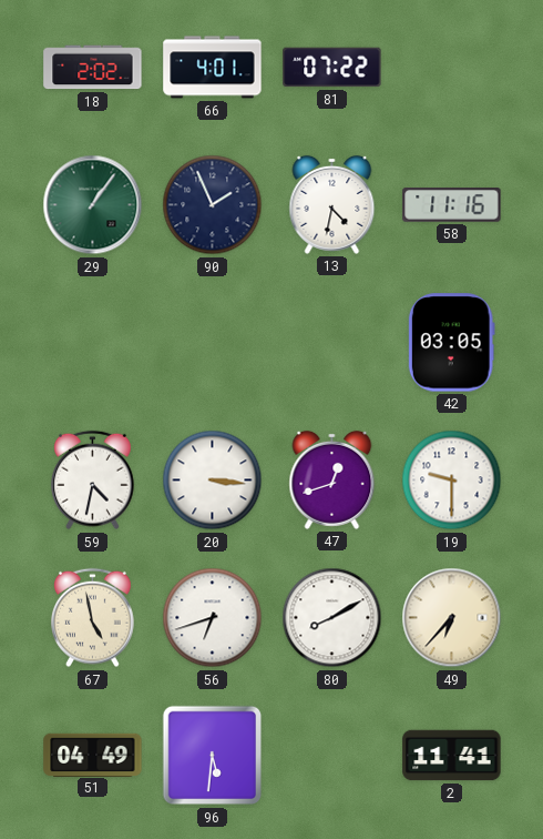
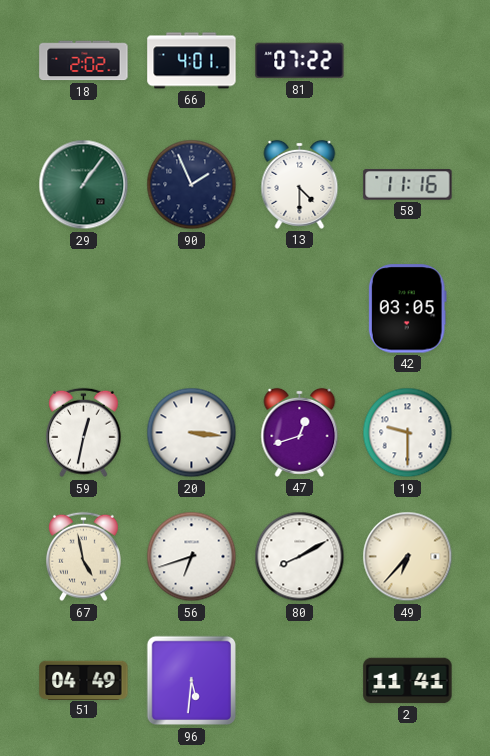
13: 4:32 -> 4:30 (300, 184)
59: 4:32 -> 12:32 (84, 433)
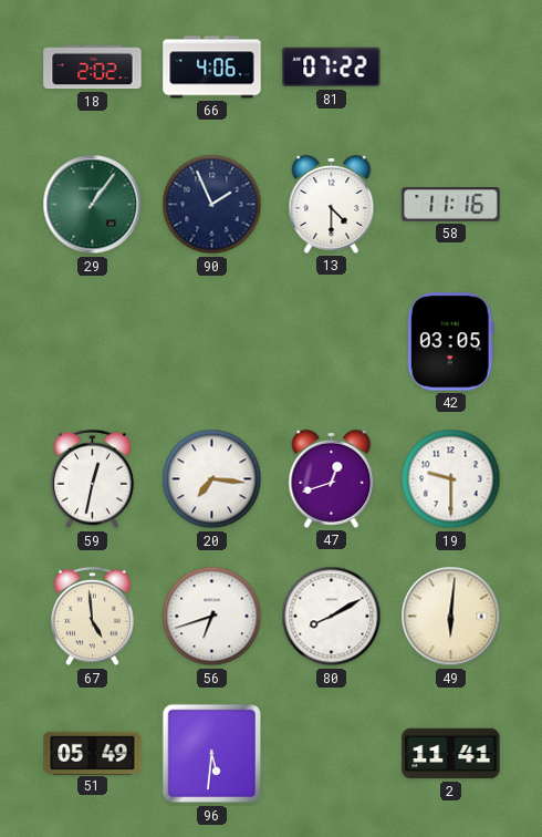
66: 4:01 -> 4:06 (212, 68)
20: 3:16 -> 7:16 (212, 479)
67: 4:58 -> 4:59 (93, 617)
49: 6:37 -> 6:01 (451, 617)
51: 04:49 -> 05:49 (93, 753)
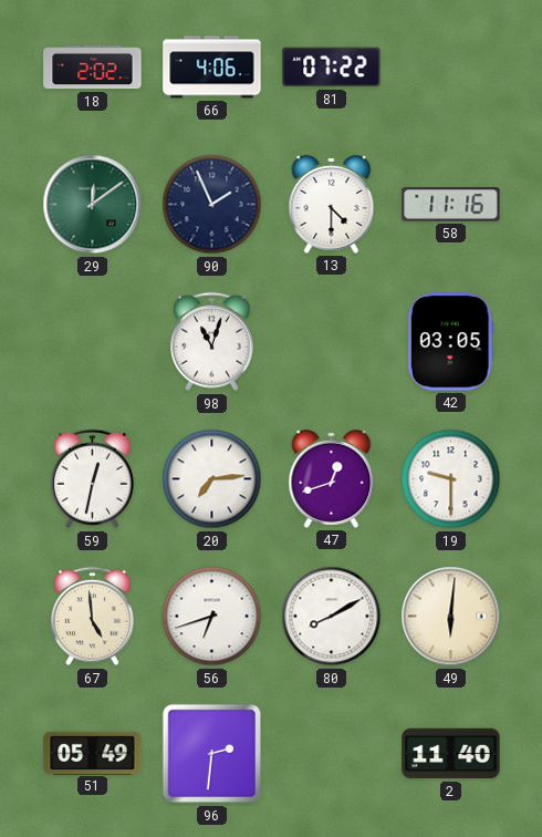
29: 1:06 -> 12:09 (93, 205)
98: none -> 11:03 (212, 342)
20: 7:16 -> 7:14 (212, 479)
96: 5:31 -> 2:31 (212, 754)
2: 11:41 -> 11:40 (451, 754)
